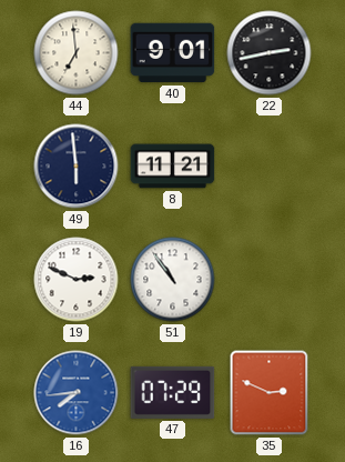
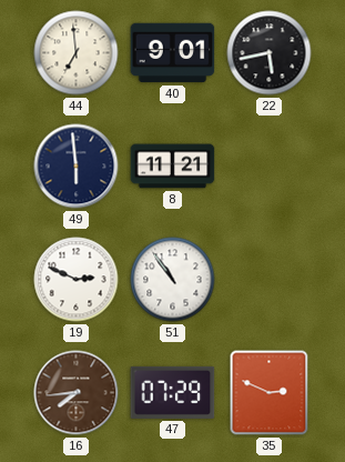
22: 2:43 -> 5:43 (270, 53)
16 dial: blue -> brown (77, 393)
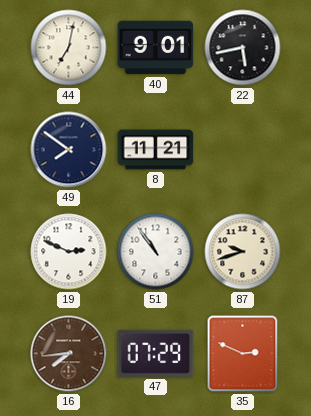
44: 6:59 -> 7:02 (69, 48)
49: 5:59 -> 7:51 (69, 150)
87: none -> 9:42 (243, 252)
